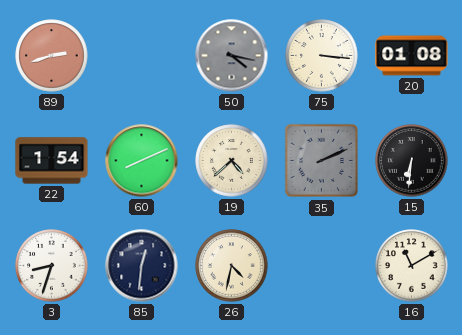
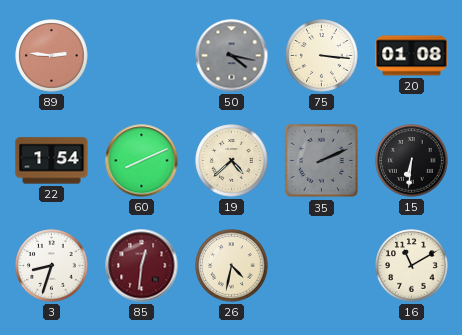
89: 2:42 -> 2:46 (52, 56)
85 dial: navy -> burgundy (142, 266)
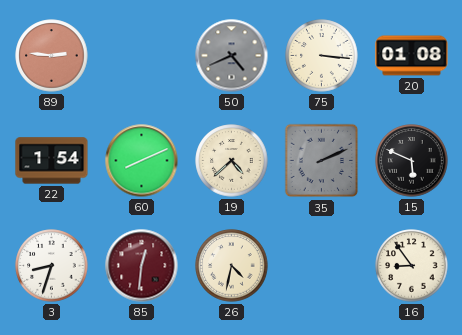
50: 4:17 -> 4:41 (232, 56)
15: 6:31 -> 5:49 (412, 161)
16: 11:10 -> 8:54 (412, 266)
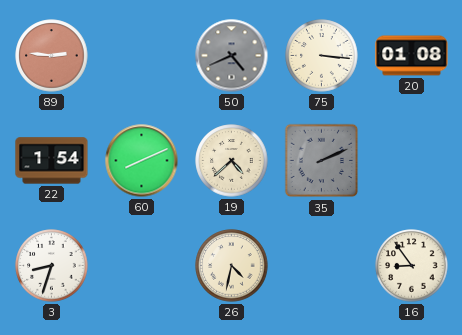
15: 5:49 -> none (412, 161)
85: 12:31 -> none (142, 266)
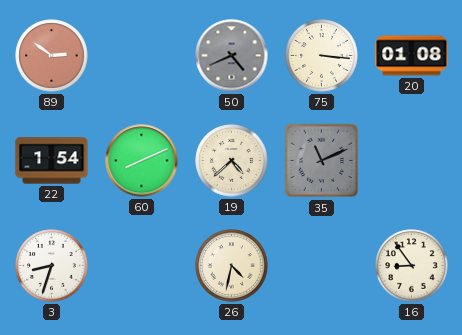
89: 2:46 -> 2:51 (52, 56)
35: 2:11 -> 11:11 (322, 161)
